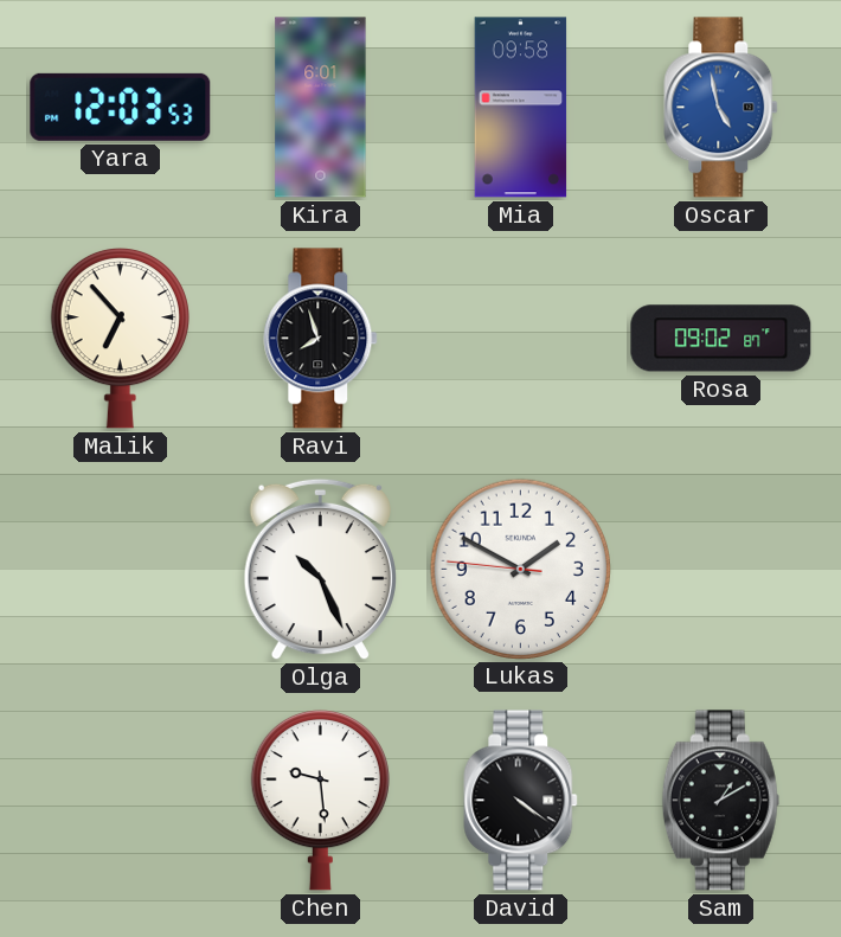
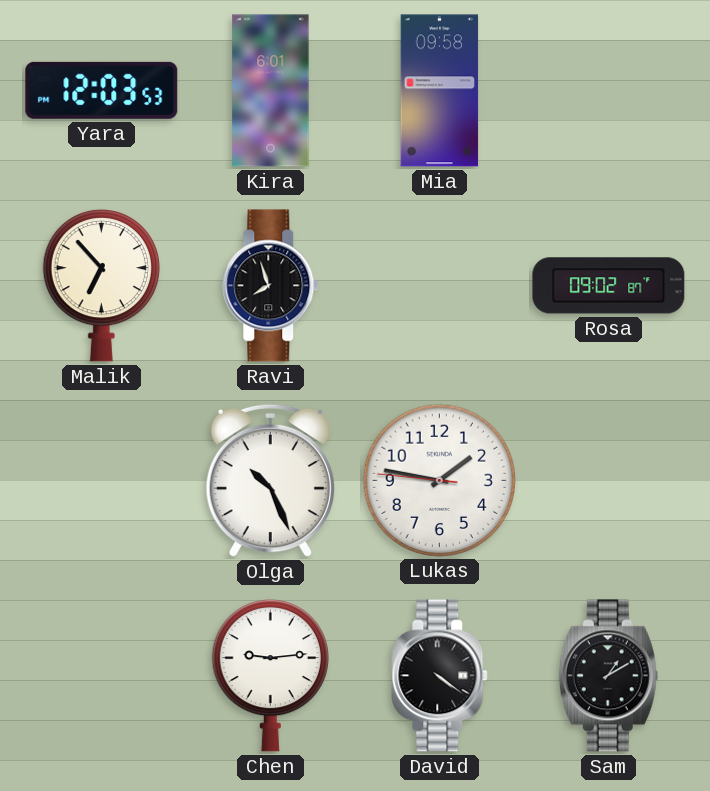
Oscar: 4:58 -> none (721, 108)
Lukas: 1:49 -> 1:46 (439, 480)
Chen: 9:29 -> 9:14 (270, 675)
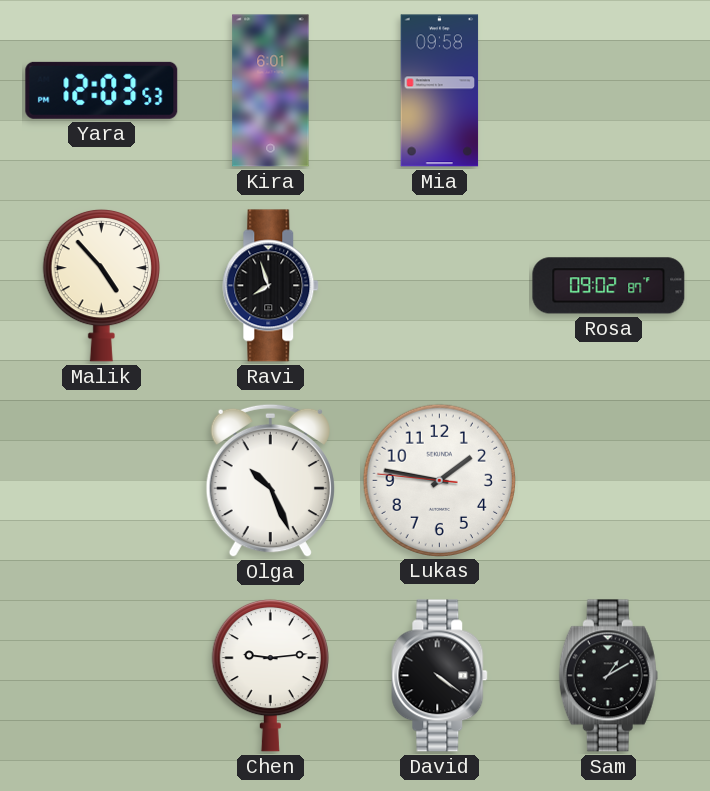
Malik: 6:53 -> 4:53 (101, 285)
